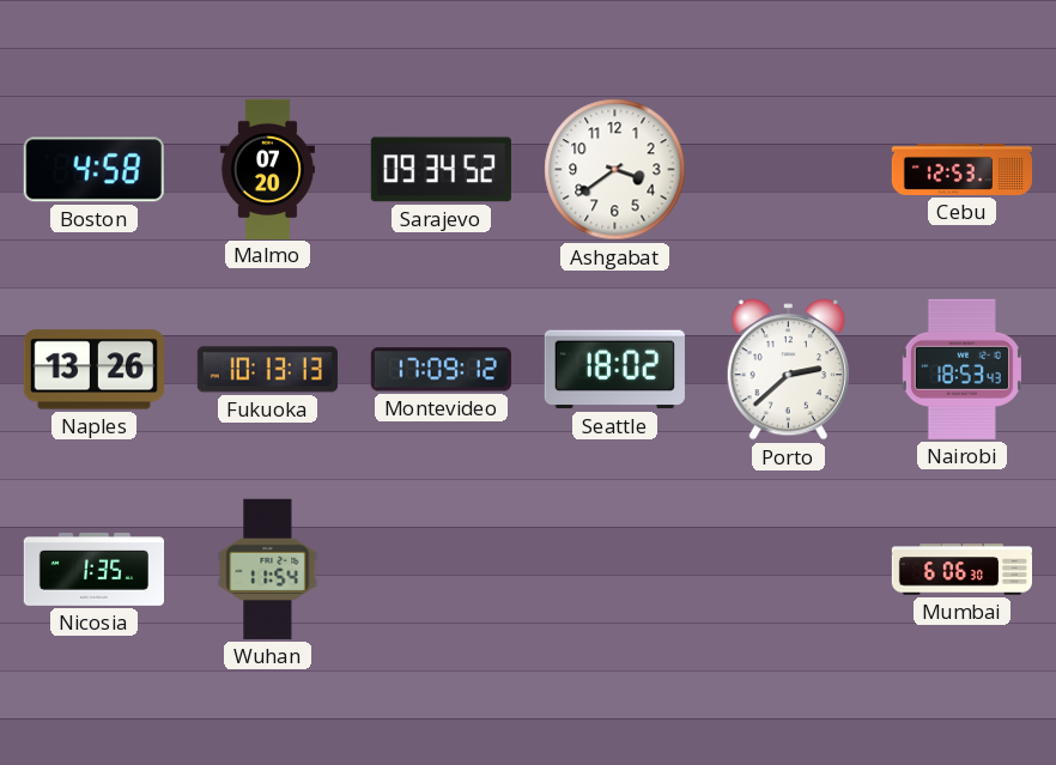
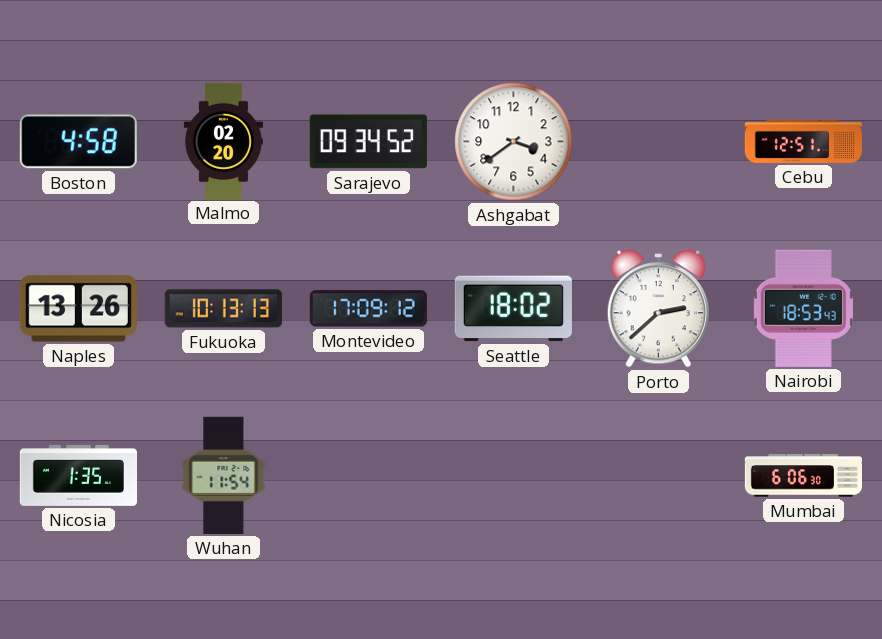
Malmo: 07:20 -> 02:20 (223, 141)
Cebu: 12:53 -> 12:51 (803, 141)
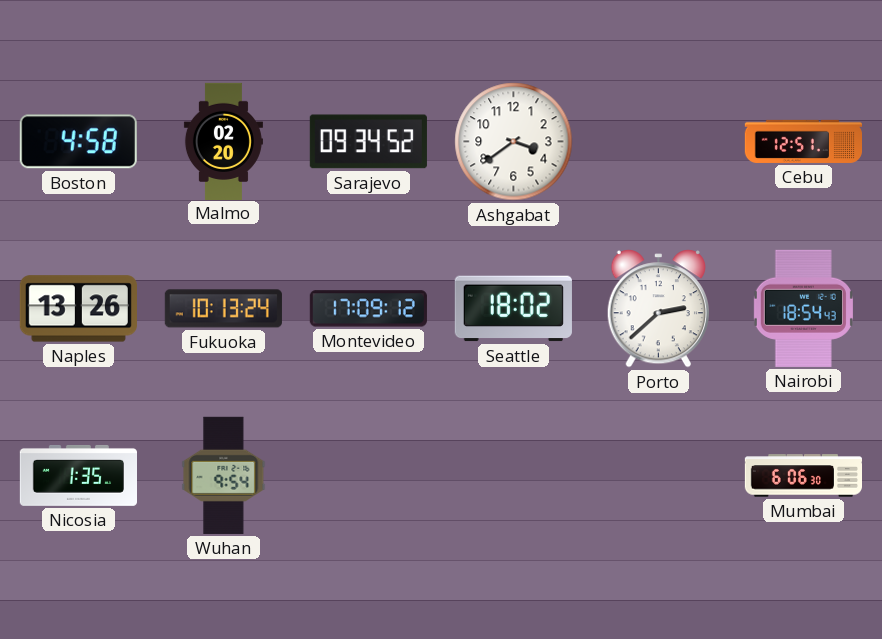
Fukuoka: 10:13:13 -> 10:13:24 (223, 309)
Nairobi: 18:53 -> 18:54 (803, 308)
Wuhan: 11:54 -> 9:54 (224, 475)
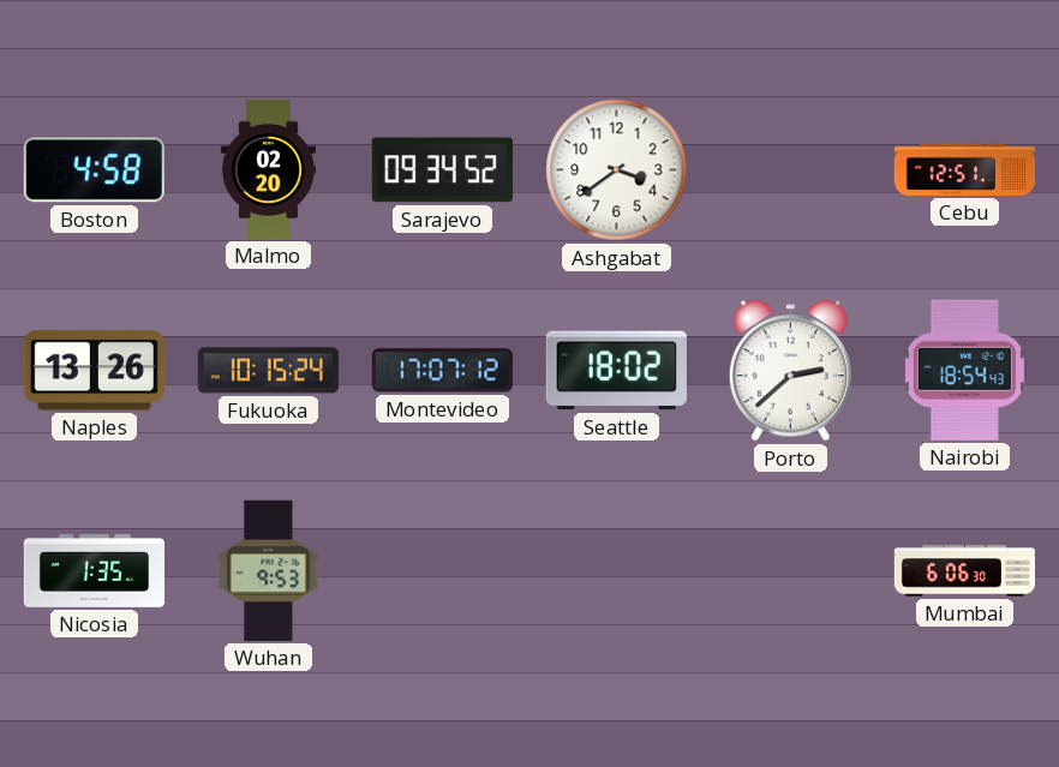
Fukuoka: 10:13 -> 10:15 (268, 371)
Montevideo: 17:09 -> 17:07 (442, 371)
Wuhan: 9:54 -> 9:53 (269, 570)
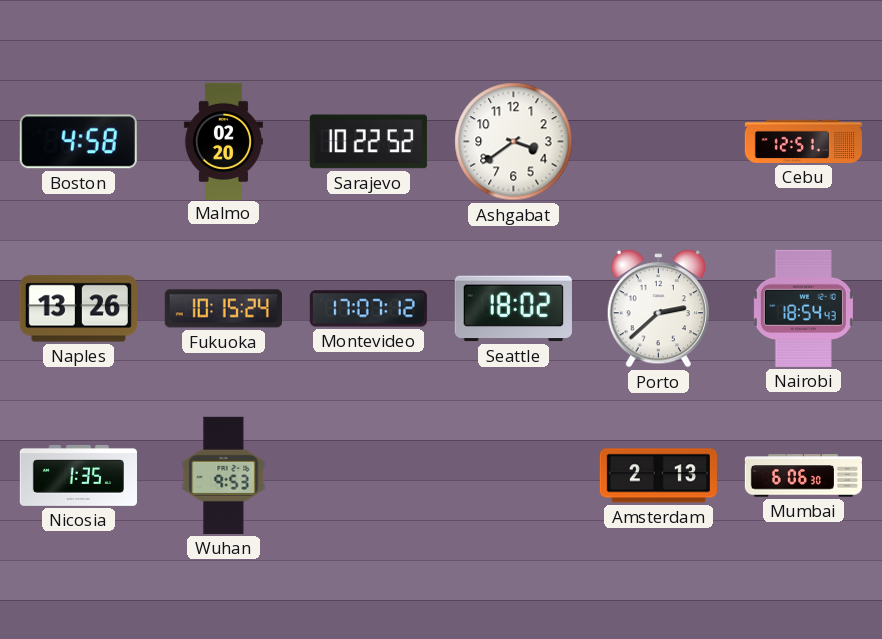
Sarajevo: 09:34 -> 10:22 (368, 142)
Amsterdam: none -> 2:13 (658, 476)
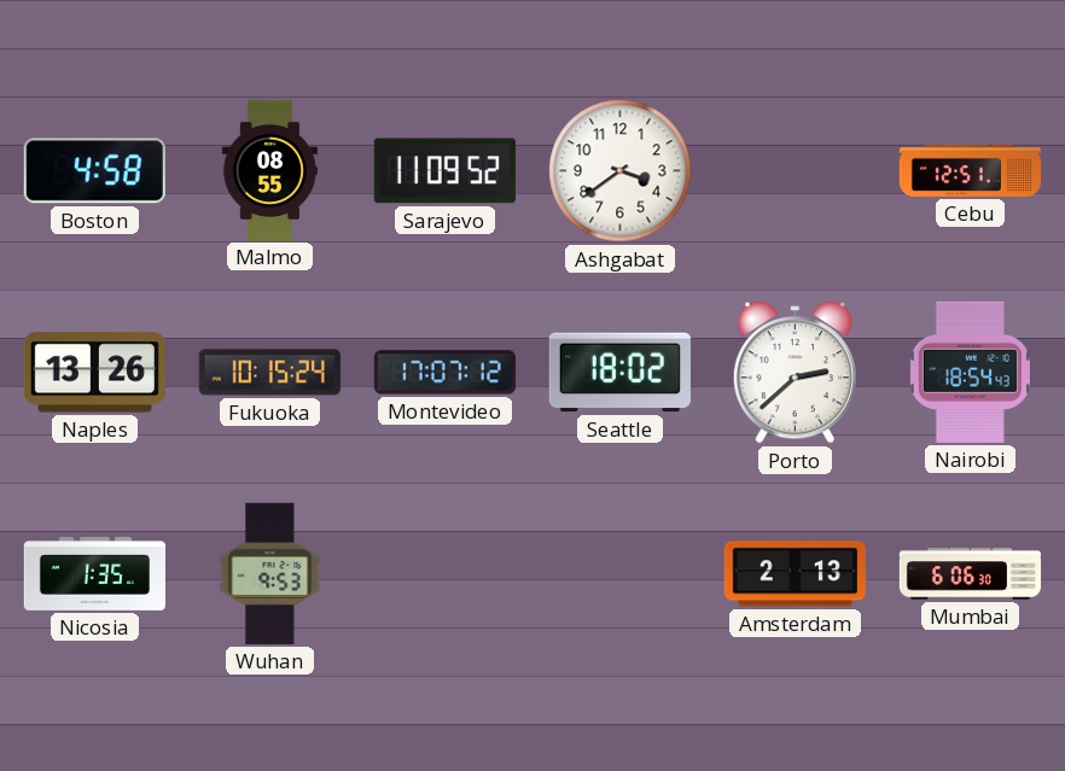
Malmo: 02:20 -> 08:55 (269, 170)
Sarajevo: 10:22 -> 11:09 (444, 171)
